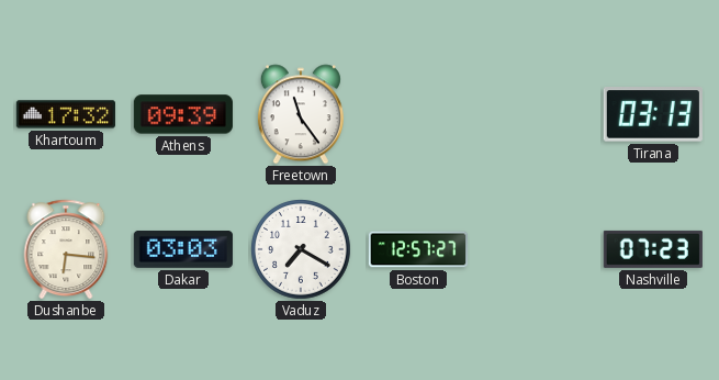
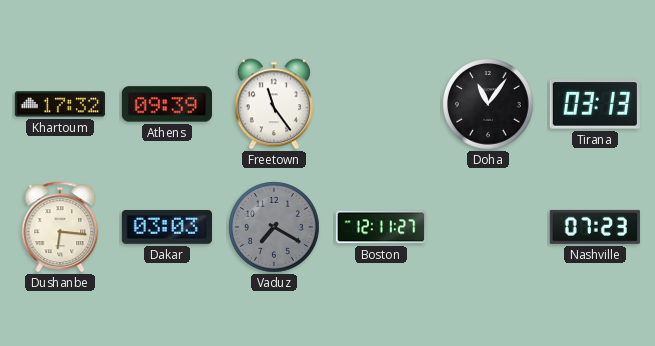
Doha: none -> 11:06 (488, 104)
Vaduz dial: white -> grey (274, 227)
Boston: 12:57 -> 12:11 (380, 227)
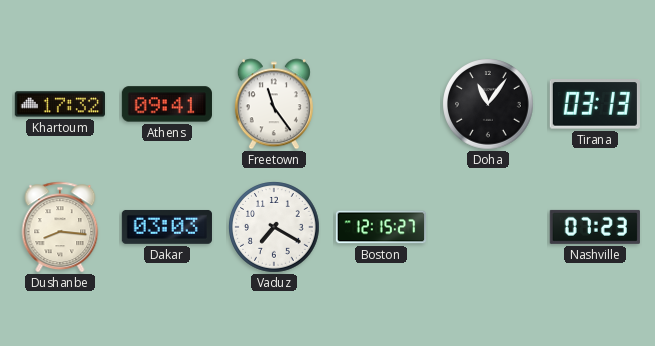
Athens: 09:39 -> 09:41 (167, 104)
Dushanbe: 6:16 -> 8:16 (60, 227)
Vaduz dial: grey -> white (274, 227)
Boston: 12:11 -> 12:15 (380, 227)
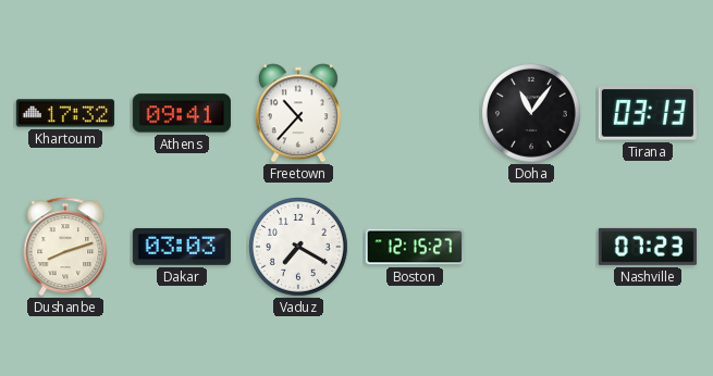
Freetown: 11:24 -> 10:37 (298, 113)
Dushanbe: 8:16 -> 8:12 (65, 247)
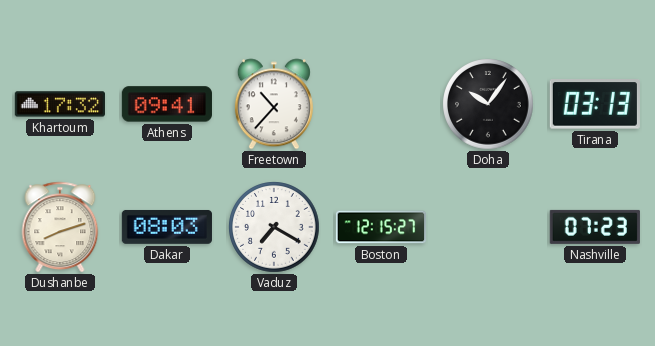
Doha: 11:06 -> 10:06 (488, 104)
Dakar: 03:03 -> 08:03 (167, 227)
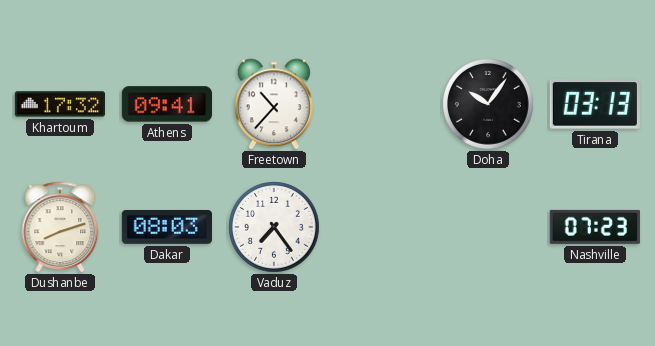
Vaduz: 7:20 -> 7:24 (274, 227)
Boston: 12:15 -> none (380, 227)
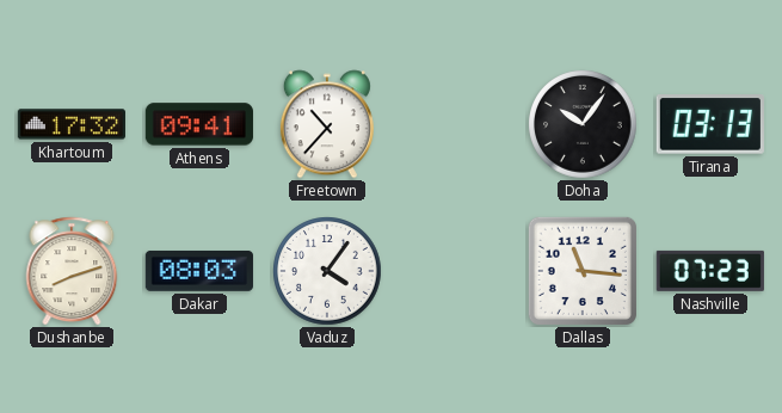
Vaduz: 7:24 -> 4:06 (327, 271)
Dallas: none -> 11:16 (583, 271)
